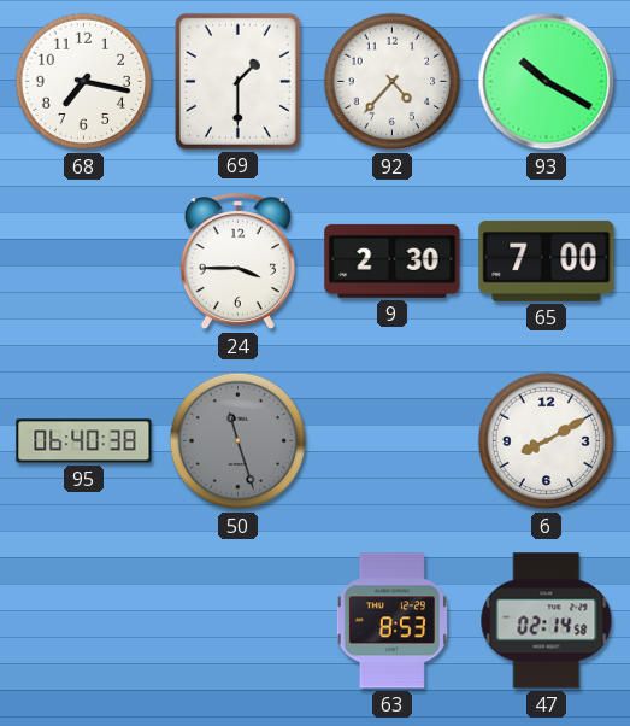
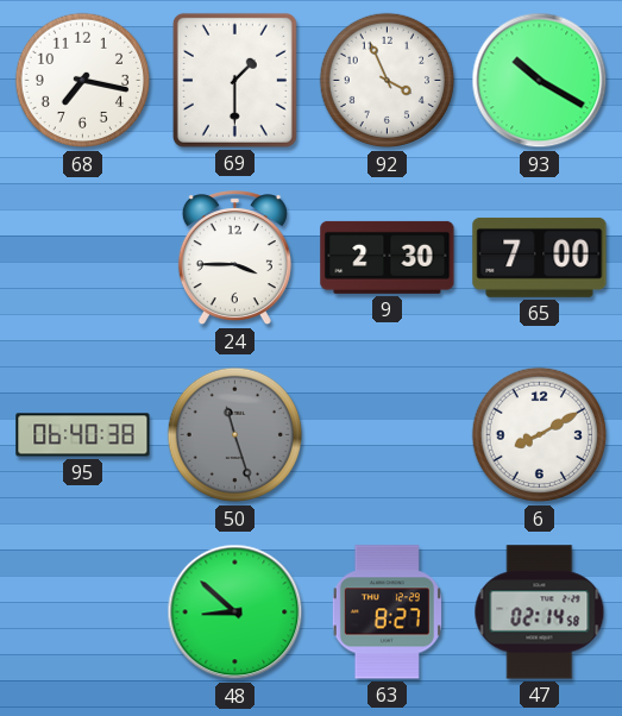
92: 4:37 -> 3:56 (388, 81)
48: none -> 8:52 (235, 613)
63: 8:53 -> 8:27 (387, 613)
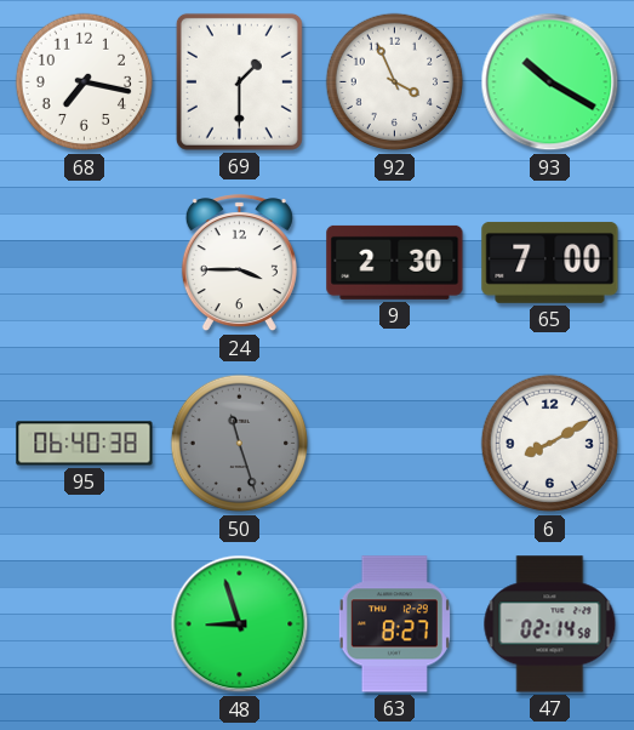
48: 8:52 -> 8:57 (240, 625)
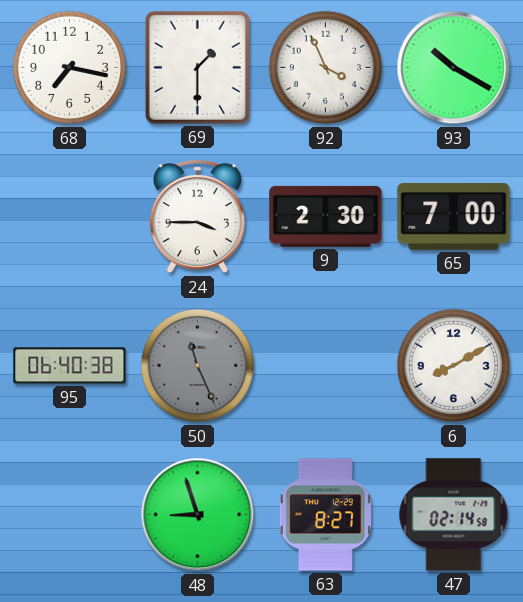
50: 11:27 -> 11:26 (198, 366)
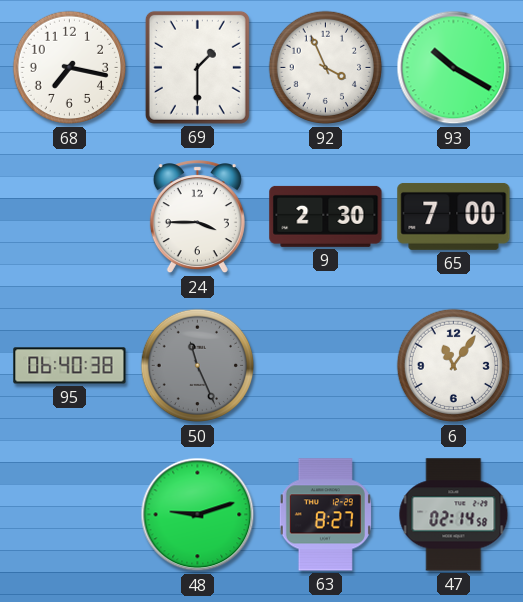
6: 8:10 -> 11:06 (454, 366)
48: 8:57 -> 9:12 (198, 515)
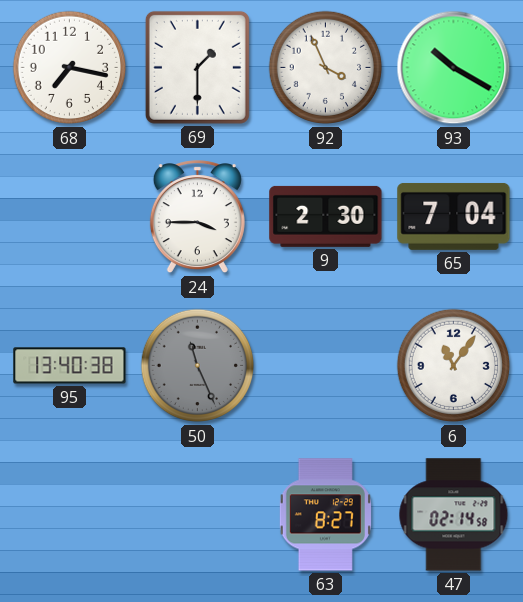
65: 7:00 -> 7:04 (454, 216)
95: 06:40 -> 13:40 (70, 366)
48: 9:12 -> none (198, 515)
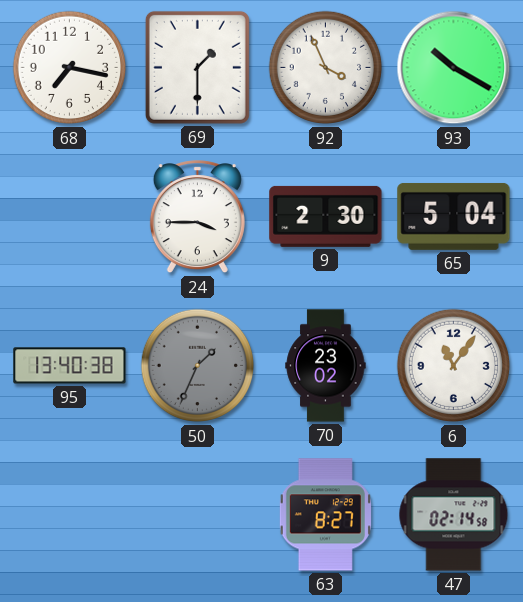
65: 7:04 -> 5:04 (454, 216)
50: 11:26 -> 1:34 (198, 366)
70: none -> 23:02 (326, 366)
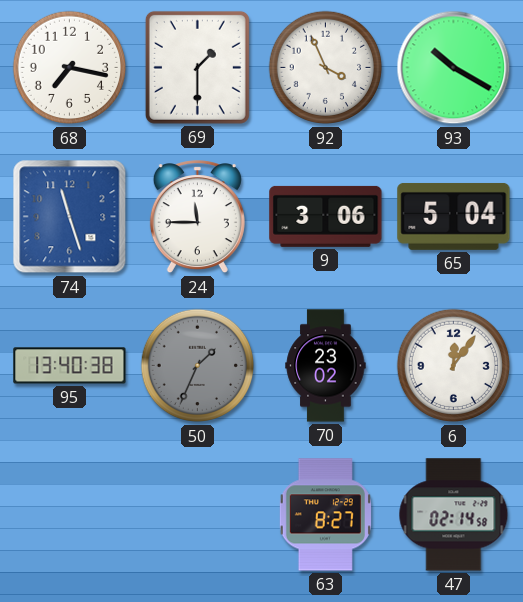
74: none -> 11:27 (70, 217)
24: 3:45 -> 11:45 (197, 217)
9: 2:30 -> 3:06 (326, 216)
6: 11:06 -> 12:06 (454, 366)
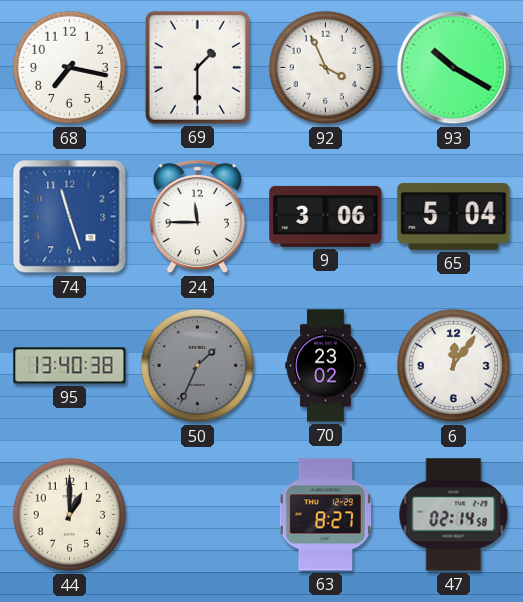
44: none -> 1:00 (70, 515)
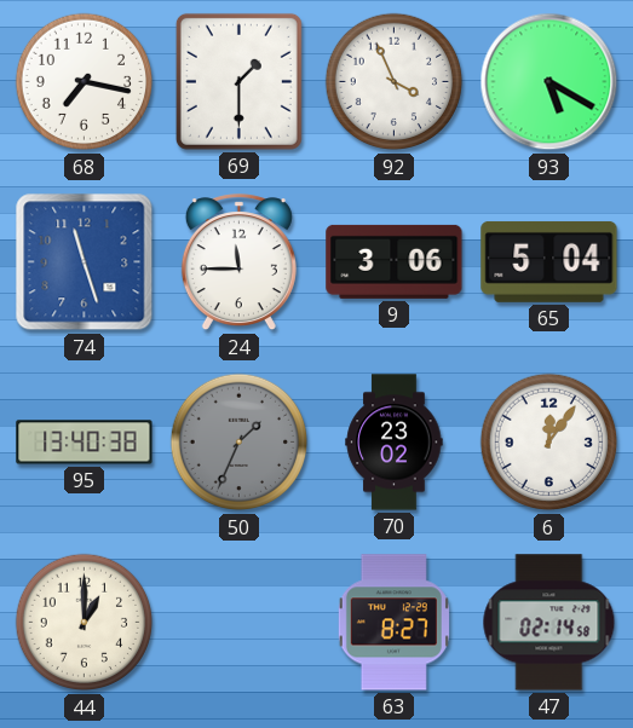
93: 10:20 -> 5:20 (549, 82)
